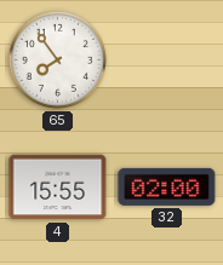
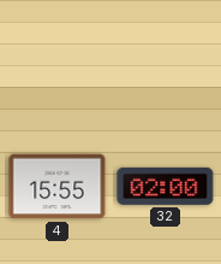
65: 7:54 -> none (57, 59)
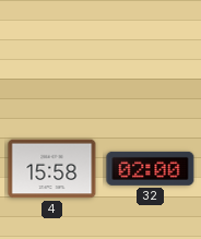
4: 15:55 -> 15:58 (52, 169)
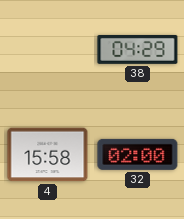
38: none -> 04:29 (138, 49)
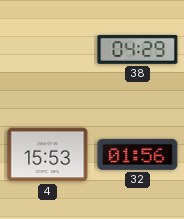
4: 15:58 -> 15:53 (48, 155)
32: 02:00 -> 01:56 (138, 154)
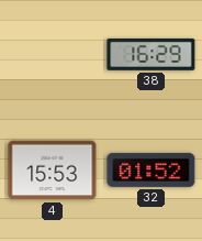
38: 04:29 -> 16:29 (151, 54)
32: 01:56 -> 01:52 (151, 169)
